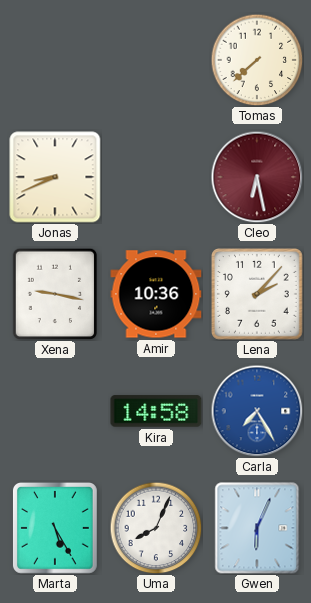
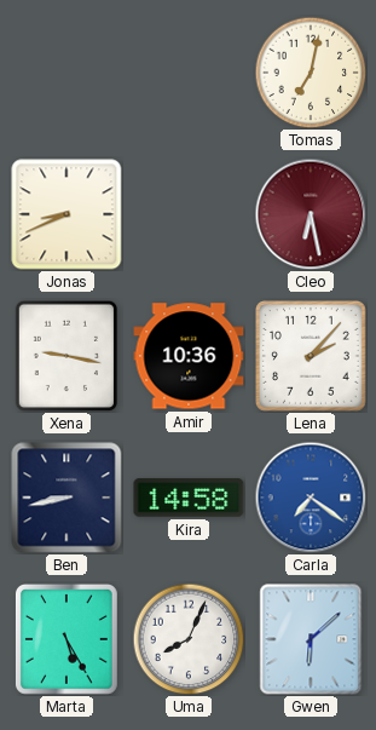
Tomas: 7:38 -> 7:02 (311, 73)
Ben: none -> 8:43 (66, 498)
Carla: 7:25 -> 7:21 (311, 498)
Gwen: 6:04 -> 6:08 (311, 639)
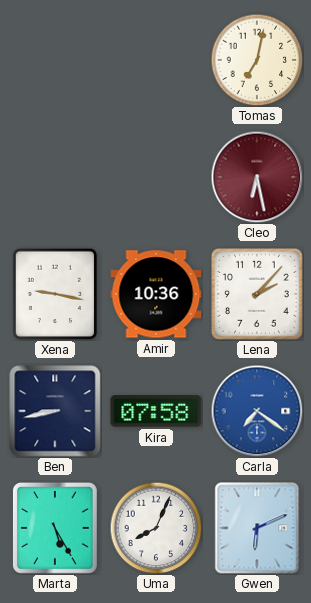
Jonas: 8:41 -> none (66, 214)
Kira: 14:58 -> 07:58 (156, 411)
Gwen: 6:08 -> 6:11 (257, 528)
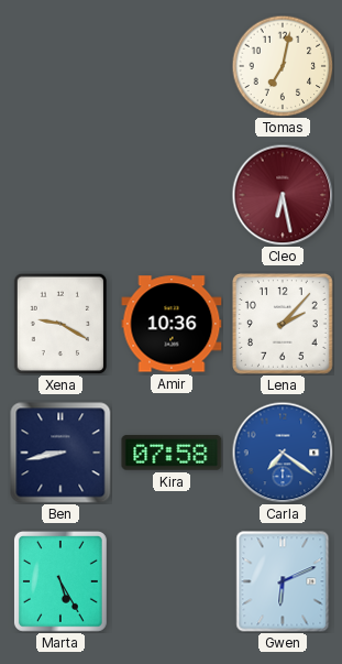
Xena: 9:17 -> 9:20 (59, 324)
Uma: 8:04 -> none (156, 528)
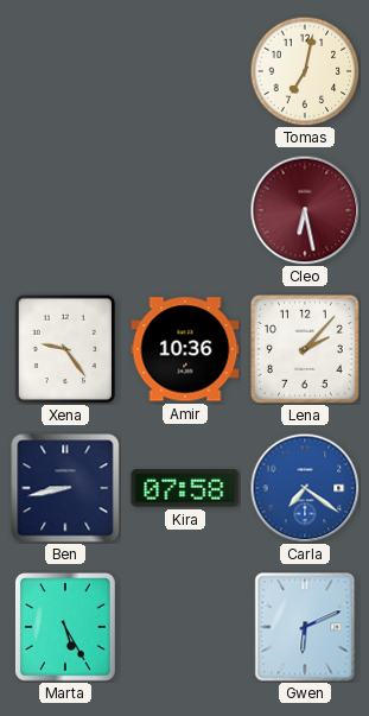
Xena: 9:20 -> 9:24 (64, 349)
